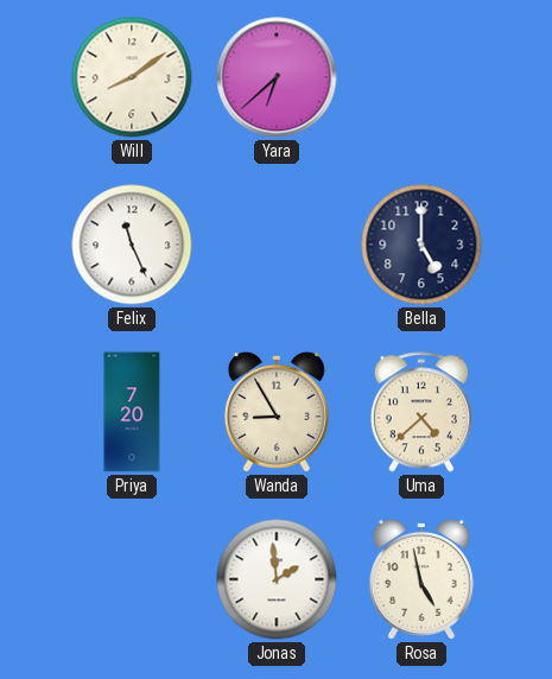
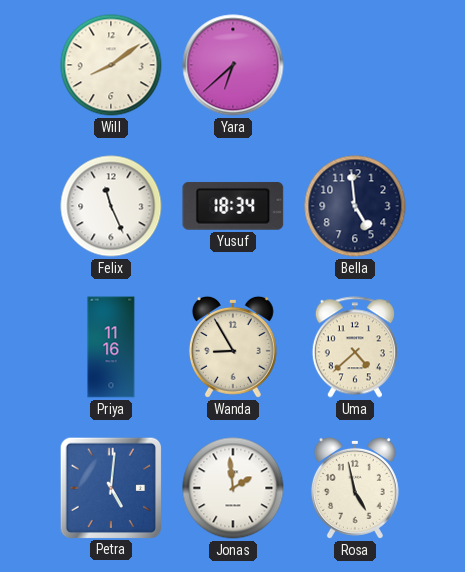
Yusuf: none -> 18:34 (233, 206)
Bella: 5:00 -> 4:59 (355, 206)
Priya: 7:20 -> 11:16 (111, 347)
Petra: none -> 5:01 (110, 487)
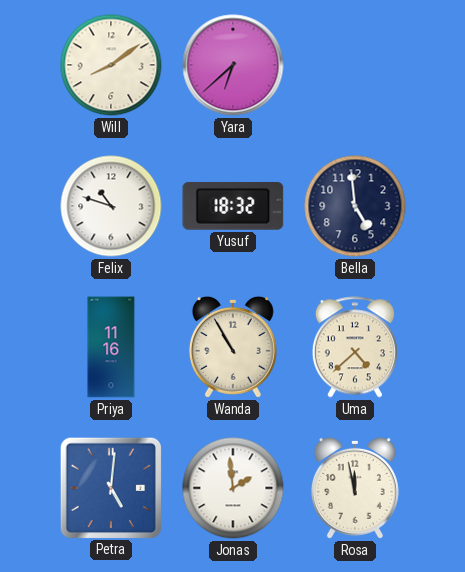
Felix: 11:26 -> 10:48 (111, 206)
Yusuf: 18:34 -> 18:32 (233, 206)
Wanda: 8:55 -> 10:55 (233, 347)
Rosa: 4:58 -> 11:58 (355, 488)
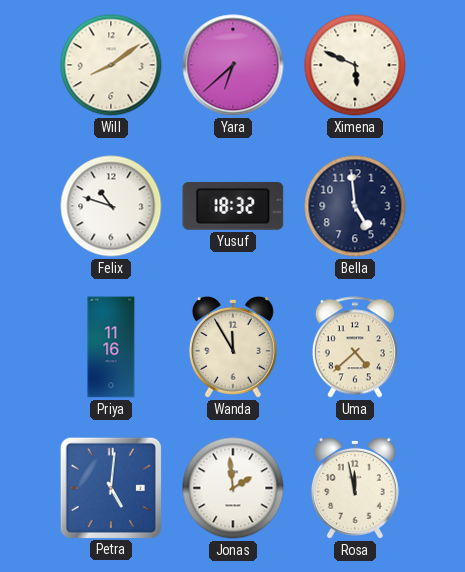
Ximena: none -> 5:49 (355, 65)
Wanda: 10:55 -> 11:55 (233, 347)
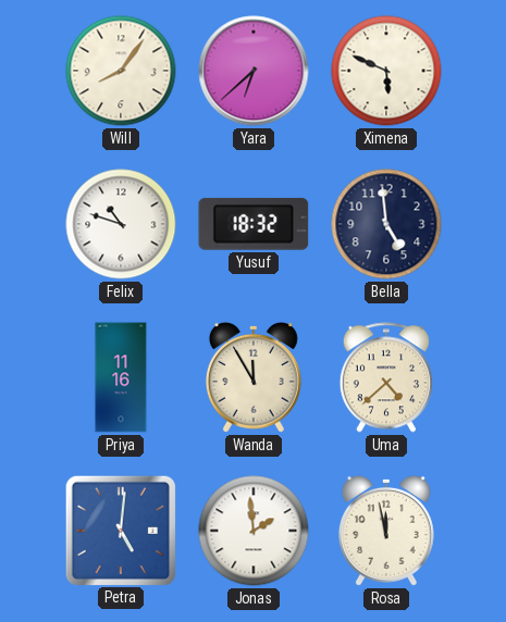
Will: 8:09 -> 8:06 (121, 71)
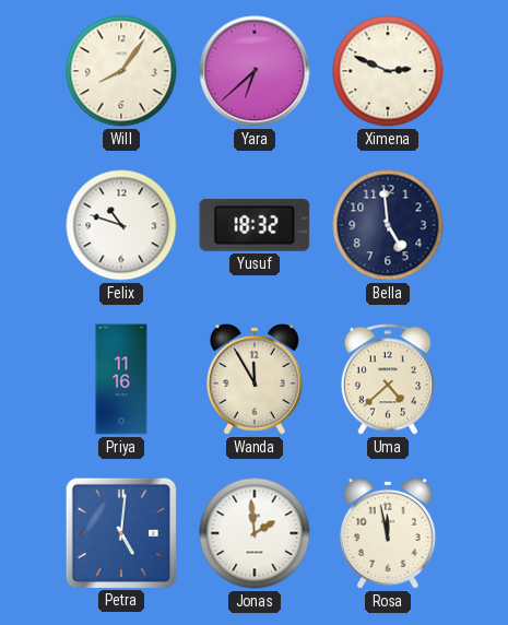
Ximena: 5:49 -> 2:49 (388, 71)
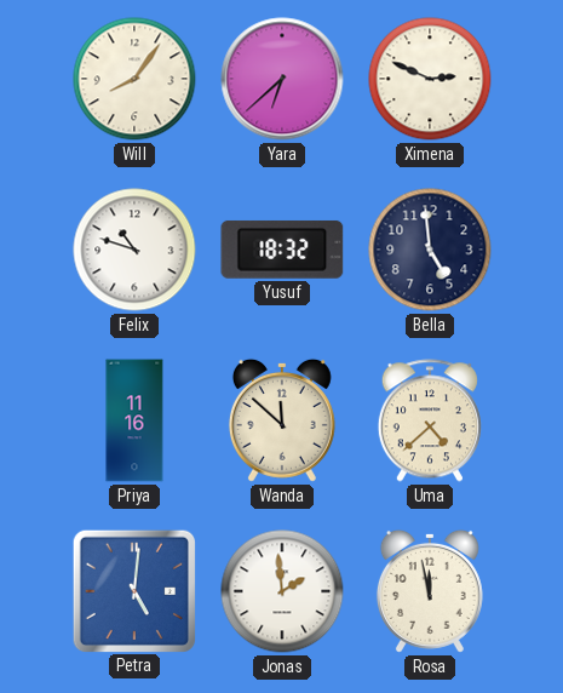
Wanda: 11:55 -> 11:52 (282, 420)
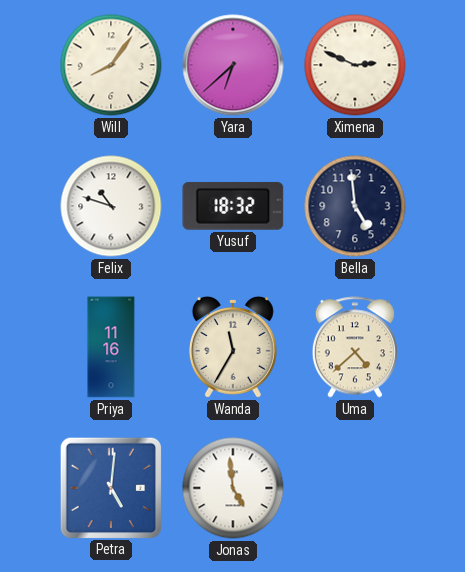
Wanda: 11:52 -> 11:35 (233, 347)
Jonas: 1:59 -> 4:59 (233, 488)
Rosa: 11:58 -> none (430, 591)
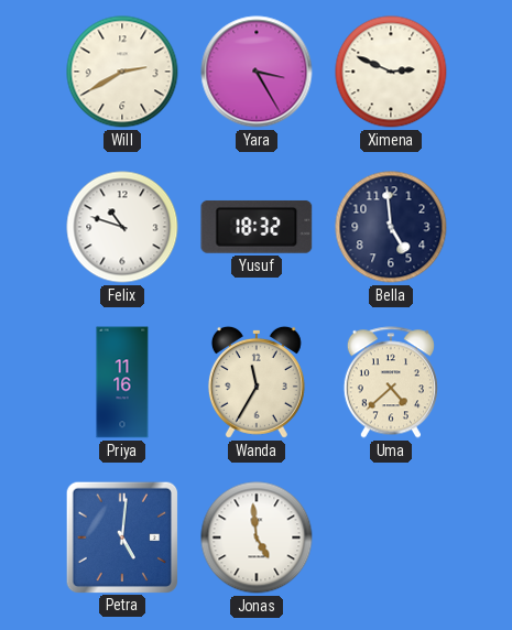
Will: 8:06 -> 2:40 (122, 72)
Yara: 6:38 -> 3:25 (257, 72)
